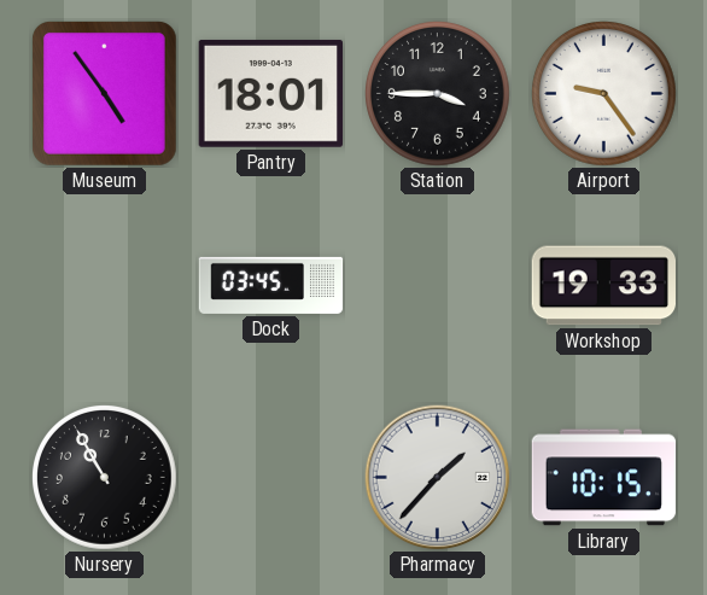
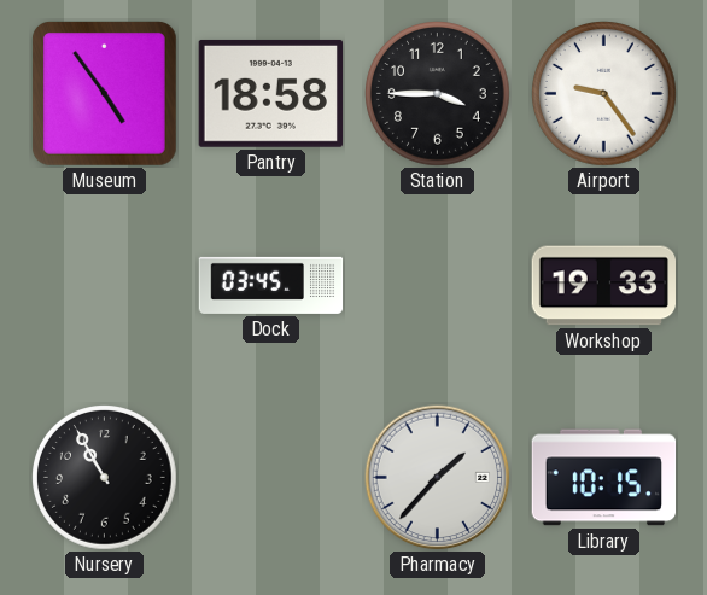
Pantry: 18:01 -> 18:58 (270, 93)
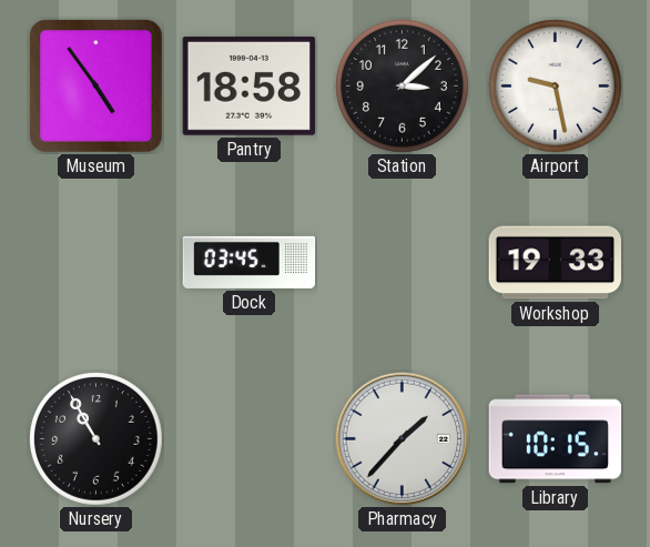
Station: 3:45 -> 3:08 (403, 87)
Airport: 9:24 -> 9:28 (556, 87)
